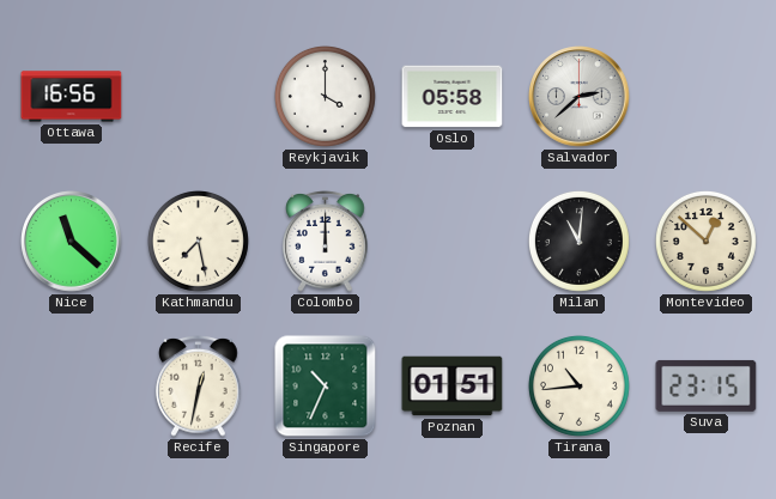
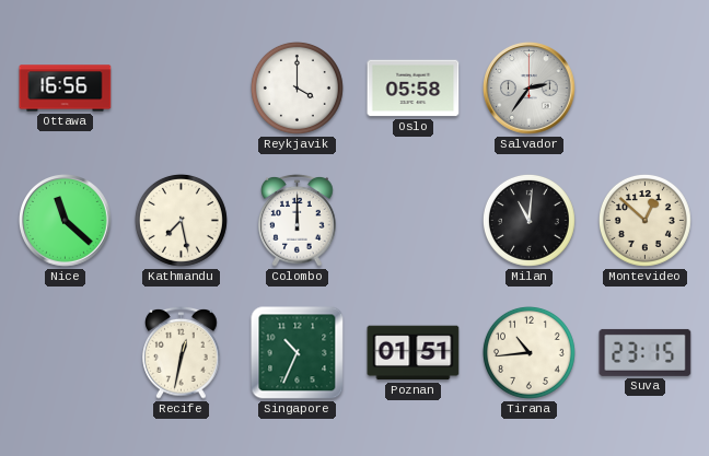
Salvador: 2:38 -> 2:36 (530, 89)
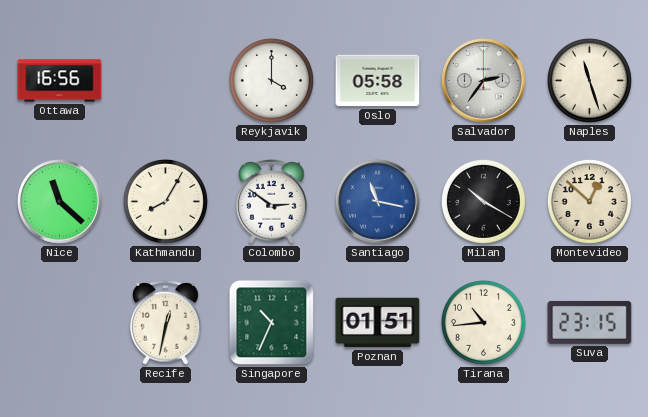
Naples: none -> 11:27 (589, 80)
Kathmandu: 7:28 -> 8:05 (165, 201)
Colombo: 12:00 -> 2:51 (272, 201)
Santiago: none -> 11:17 (378, 202)
Milan: 11:01 -> 10:20 (483, 201)
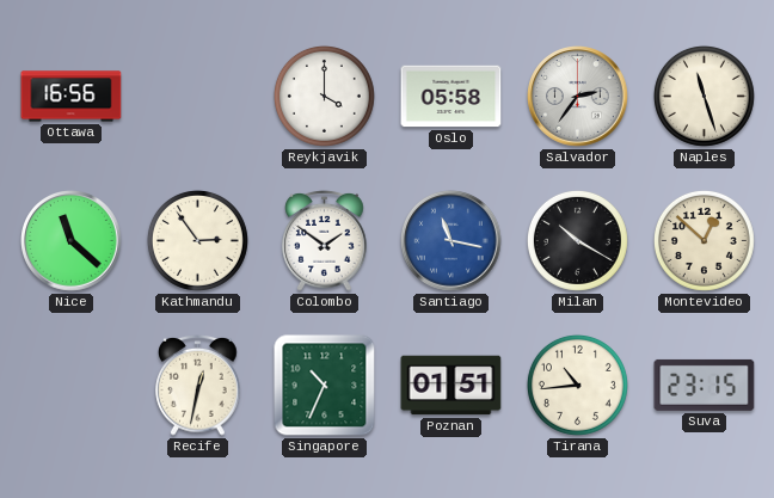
Kathmandu: 8:05 -> 2:54 (197, 240)
Colombo: 2:51 -> 1:51 (325, 240)
